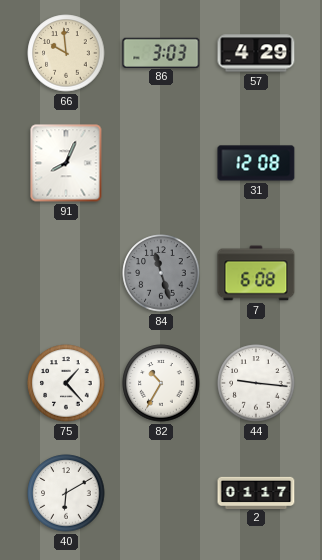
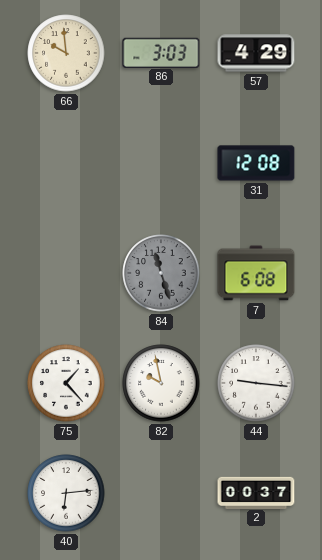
91: 8:04 -> none (66, 163)
82: 10:35 -> 9:58 (161, 383)
40: 6:10 -> 6:14 (66, 493)
2: 01:17 -> 00:37 (256, 492)
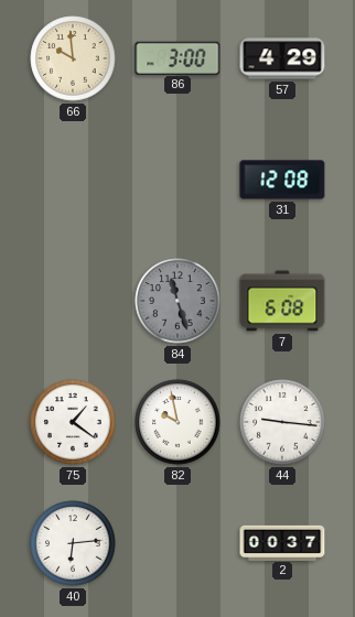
86: 3:03 -> 3:00 (177, 57)
75: 1:23 -> 1:21 (73, 422)
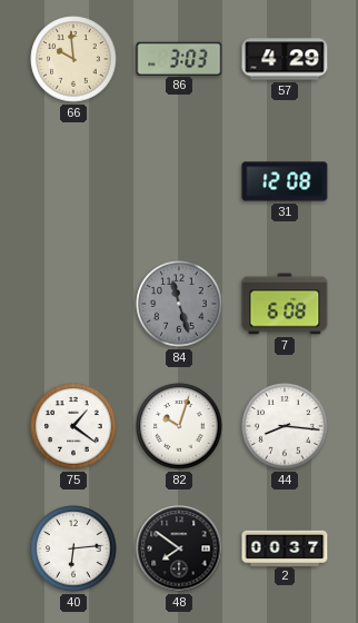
86: 3:00 -> 3:03 (179, 58)
82: 9:58 -> 10:03 (179, 426)
44: 9:16 -> 8:16 (285, 426)
48: none -> 7:51 (179, 548)
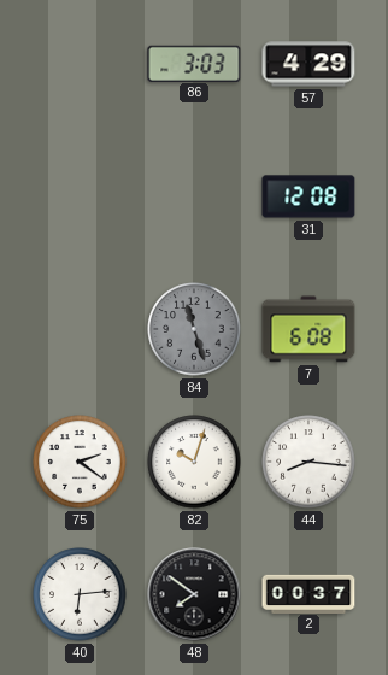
66: 9:59 -> none (73, 59)
75: 1:21 -> 2:21 (80, 462)
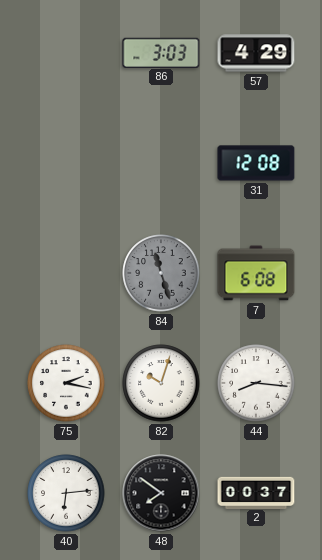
75: 2:21 -> 2:17 (66, 383)
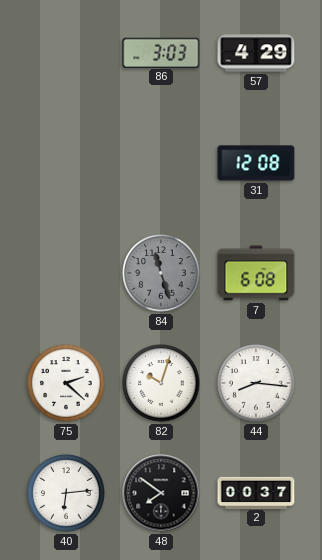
75: 2:17 -> 2:22 (66, 383)
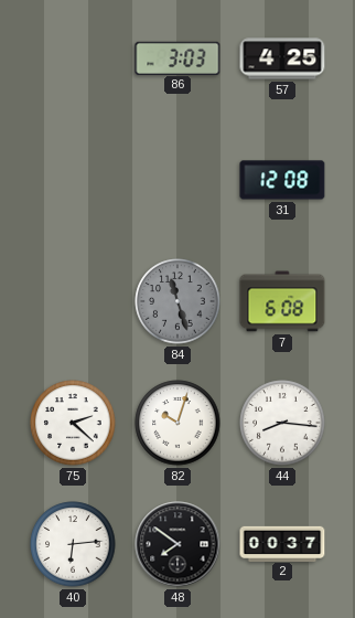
57: 4:29 -> 4:25 (282, 58)
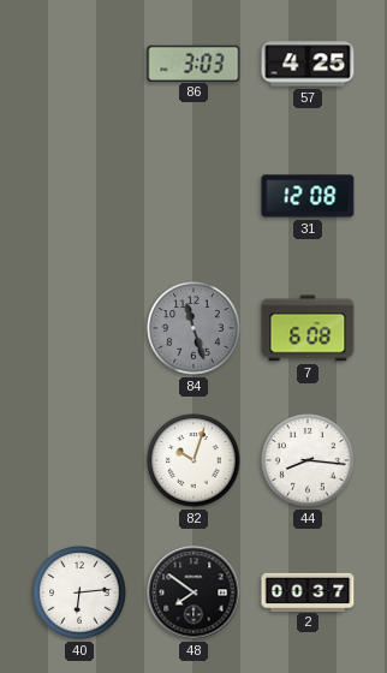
75: 2:22 -> none (73, 423)
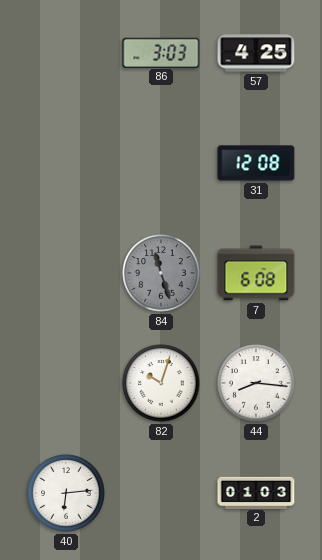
48: 7:51 -> none (194, 592)
2: 00:37 -> 01:03 (256, 492)
